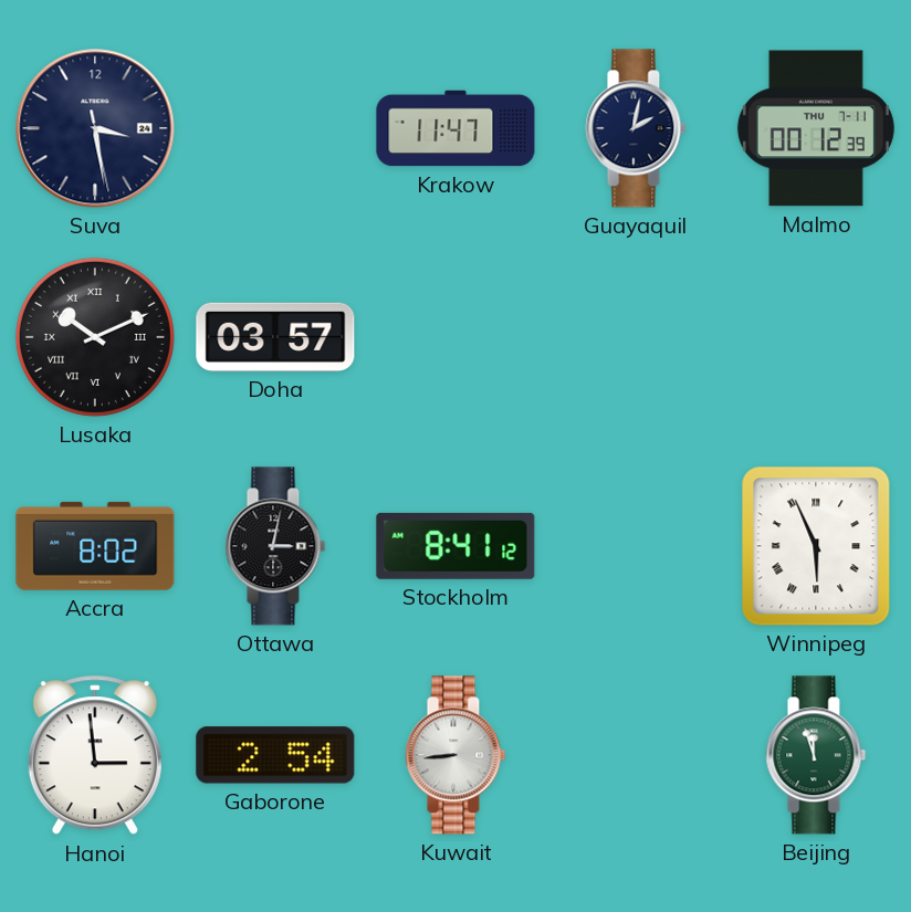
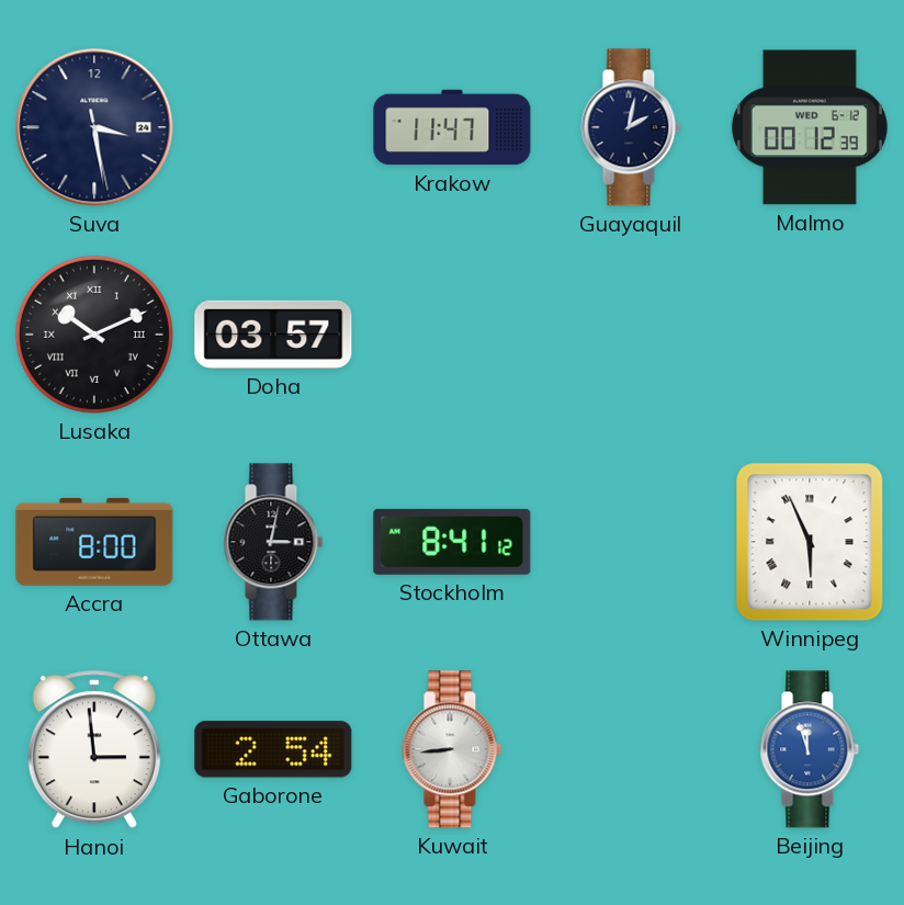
Malmo date: THU 7-11 -> WED 6-12 (810, 127)
Accra: 8:02 -> 8:00 (94, 542)
Beijing dial: green -> blue (810, 749)
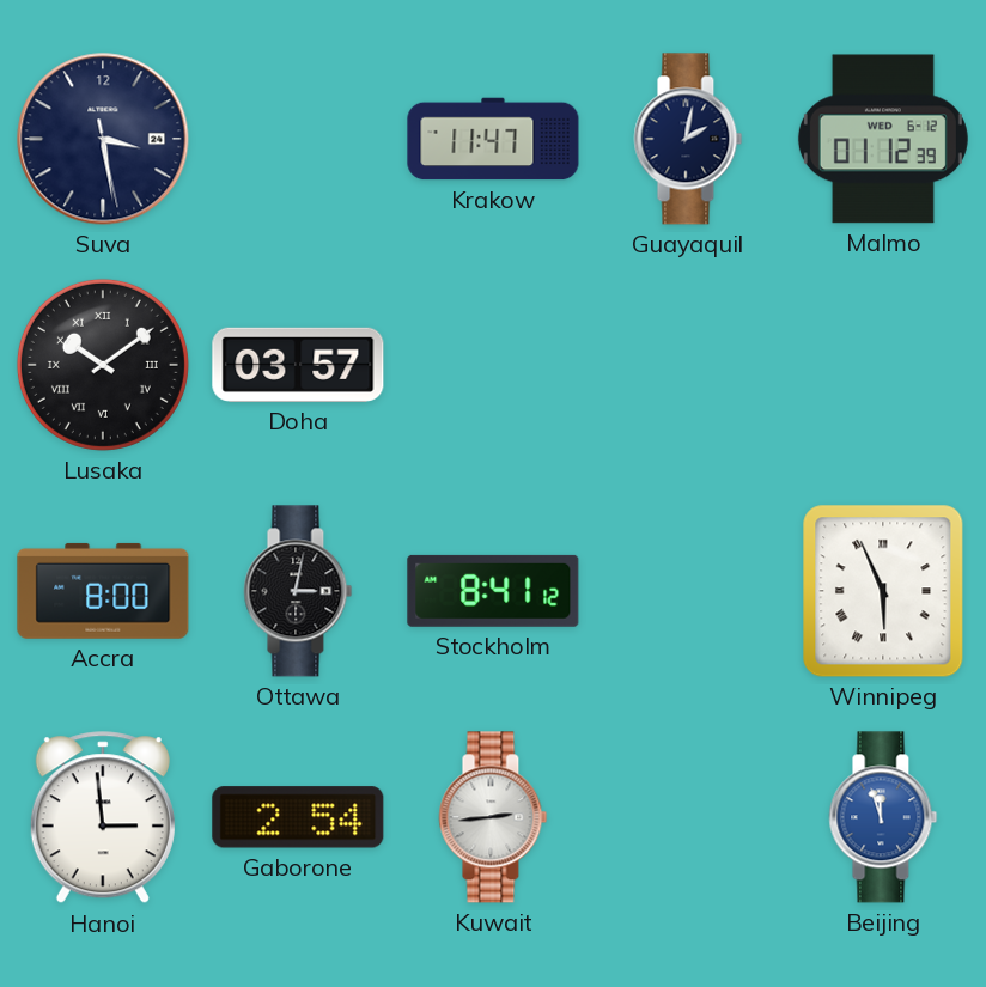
Malmo: 00:12 -> 01:12 (883, 139)
Lusaka: 10:11 -> 10:09 (103, 365)
Kuwait: 8:44 -> 2:44 (493, 817)
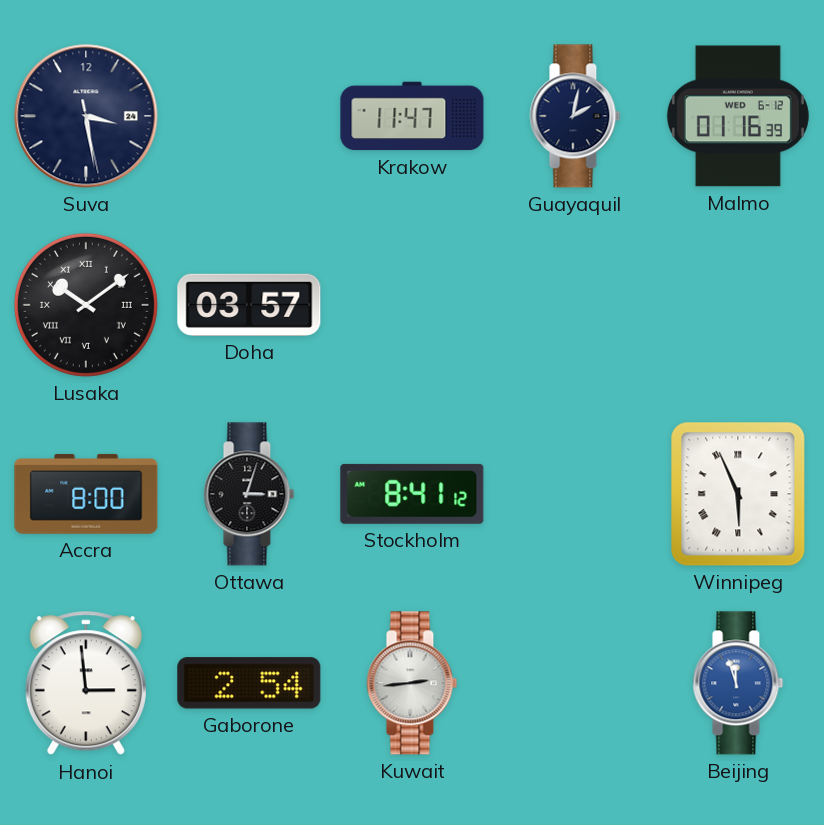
Malmo: 01:12 -> 01:16 (738, 116)
Ottawa: 3:02 -> 3:03 (249, 494)
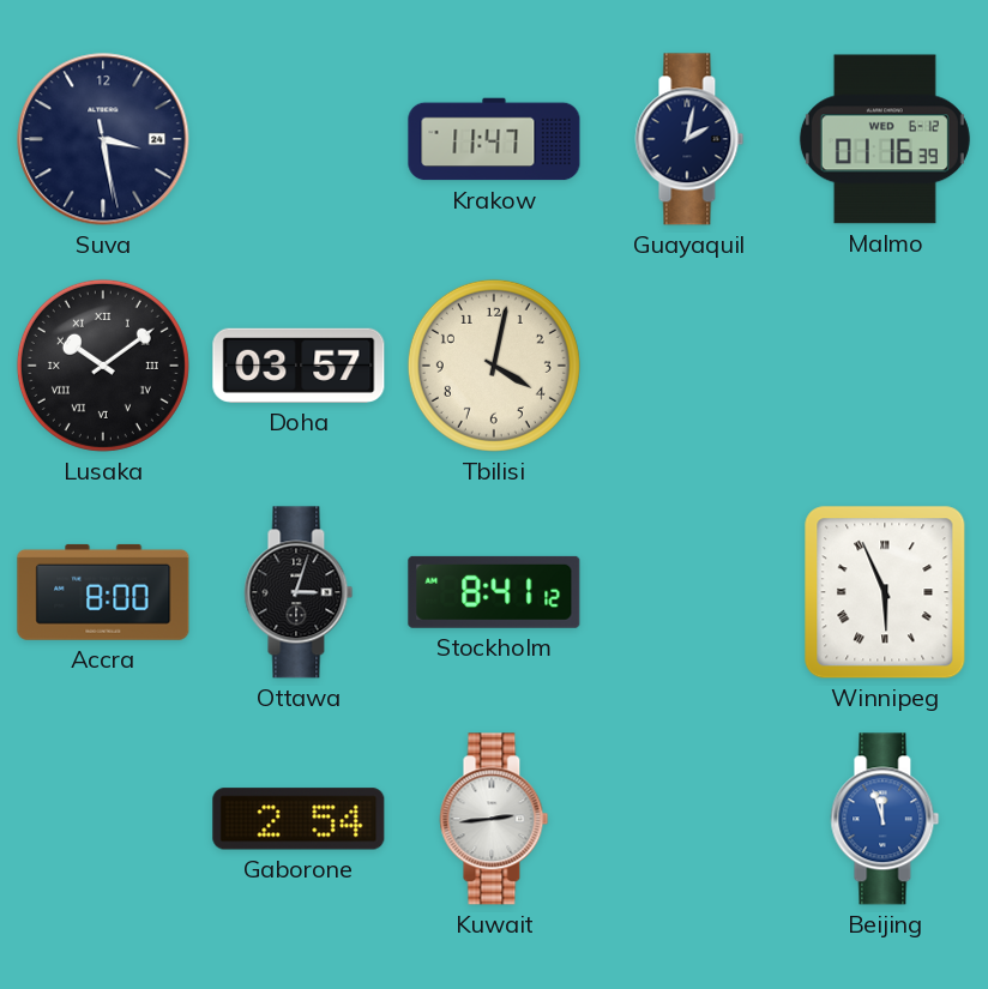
Tbilisi: none -> 4:02 (494, 366)
Hanoi: 2:59 -> none (86, 684)
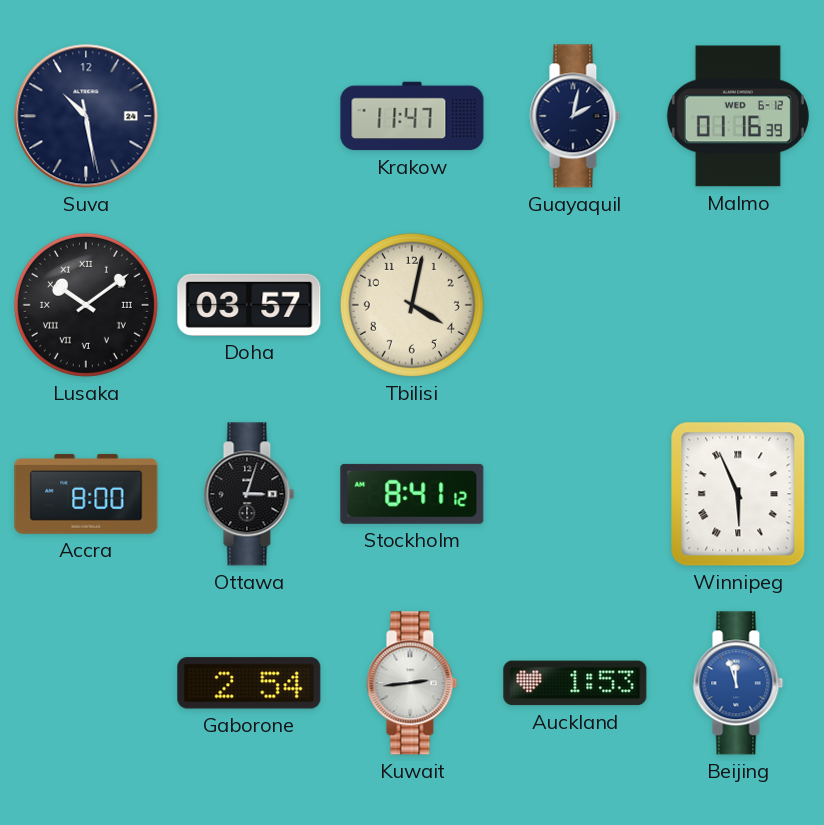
Suva: 3:28 -> 10:28 (86, 116)
Auckland: none -> 1:53 (575, 683)
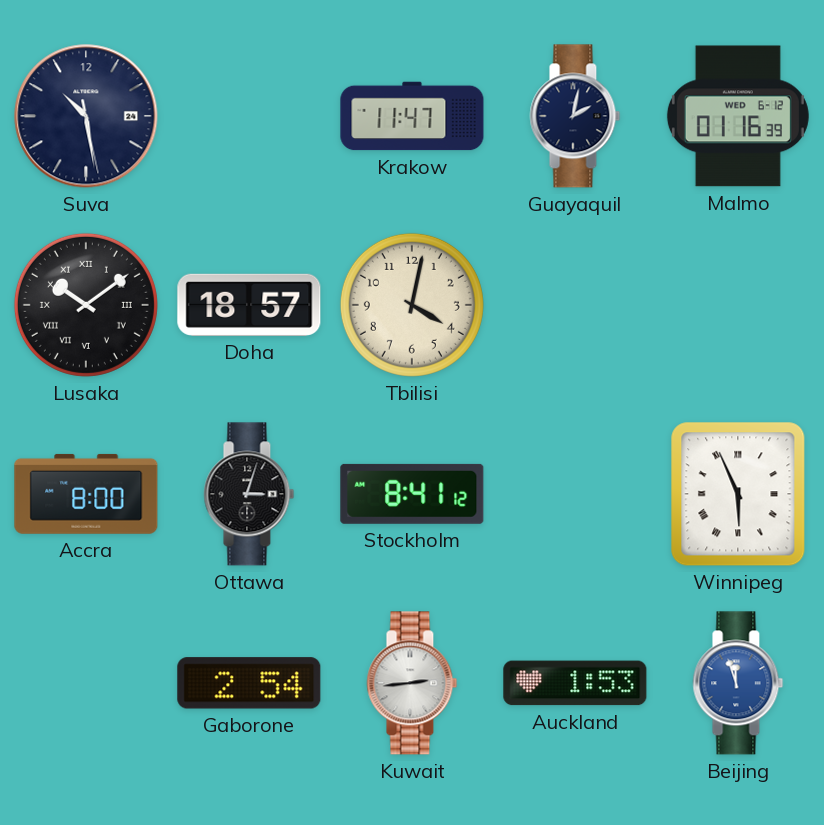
Doha: 03:57 -> 18:57 (249, 305)
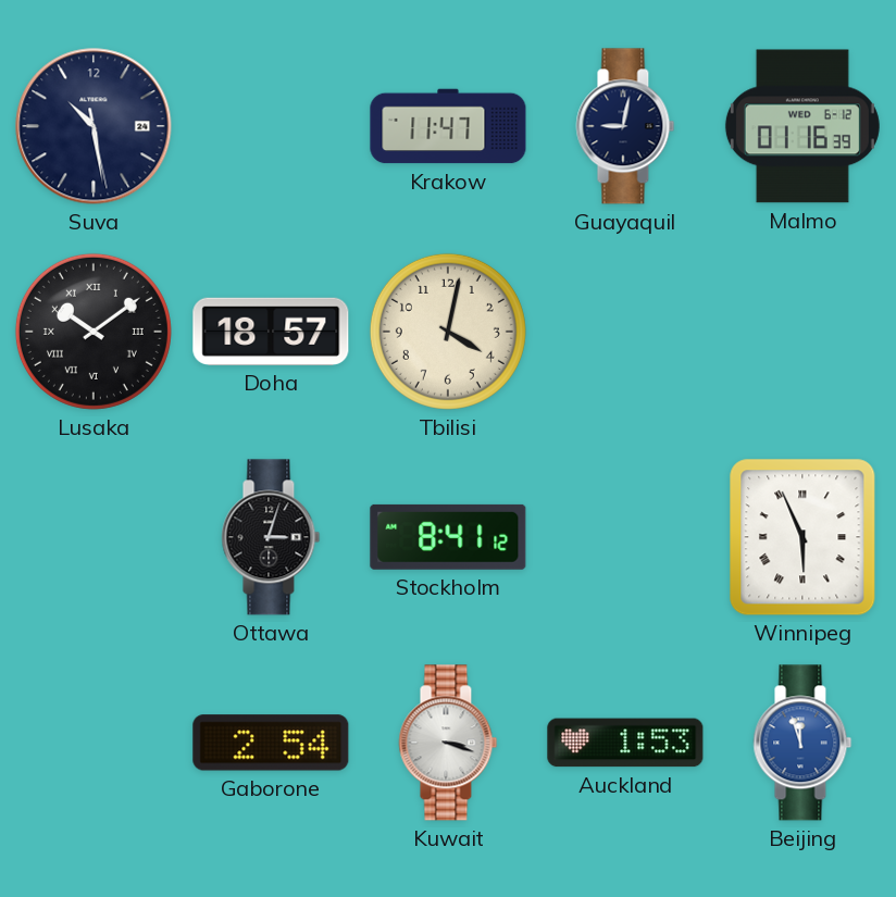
Guayaquil: 2:02 -> 9:02 (625, 126)
Accra: 8:00 -> none (86, 494)
Kuwait: 2:44 -> 3:18 (448, 743)
